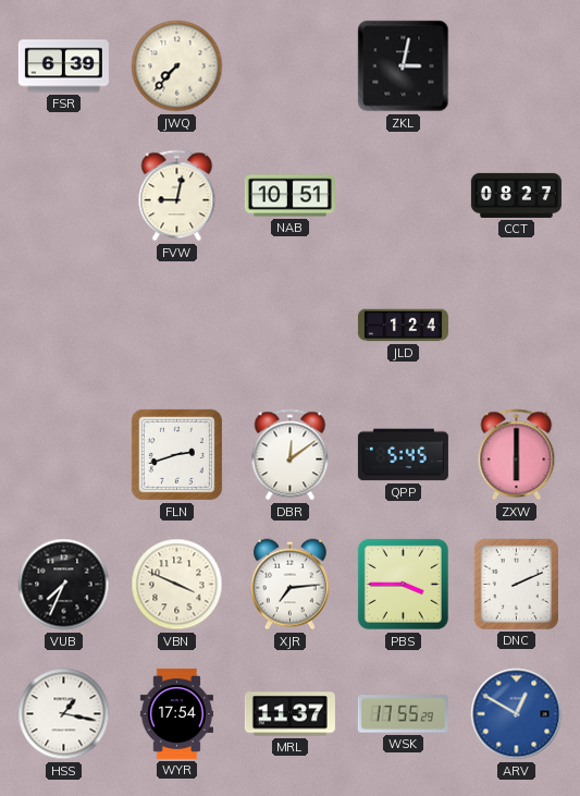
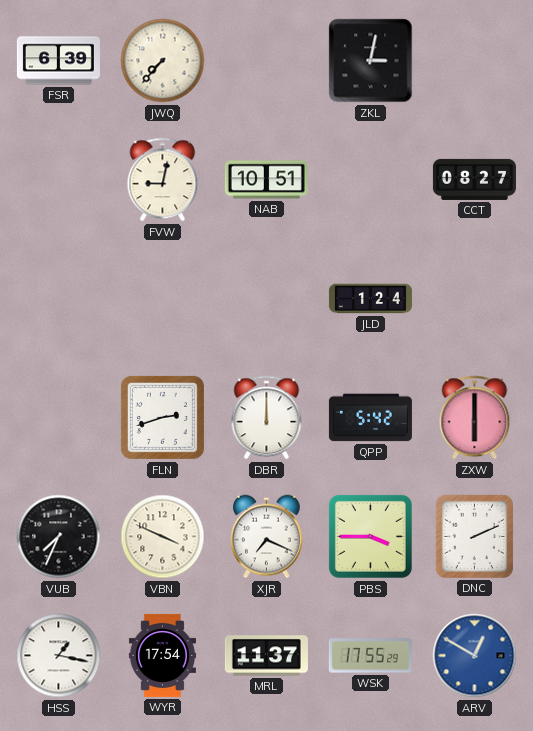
DBR: 12:09 -> 12:00 (267, 418)
QPP: 5:45 -> 5:42 (370, 418)
XJR: 7:14 -> 7:19 (267, 537)
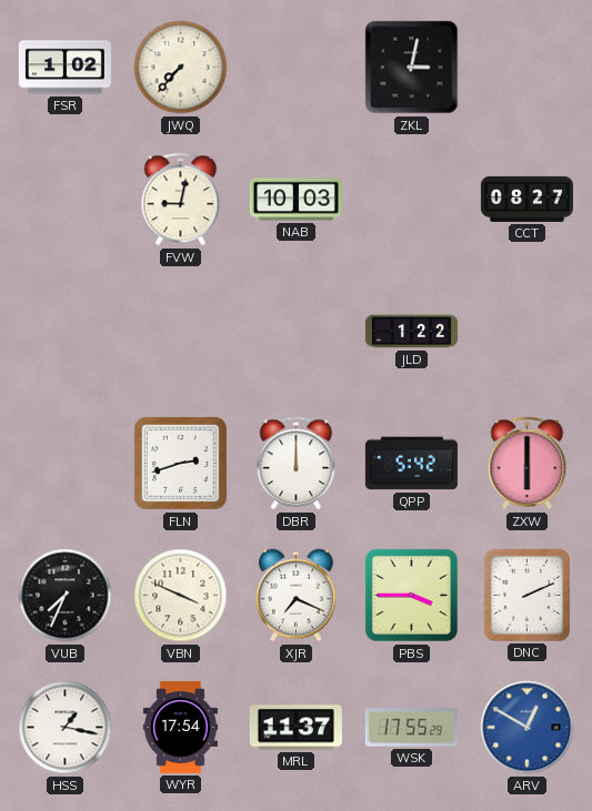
FSR: 6:39 -> 1:02 (64, 68)
NAB: 10:51 -> 10:03 (295, 200)
JLD: 1:24 -> 1:22 (411, 332)
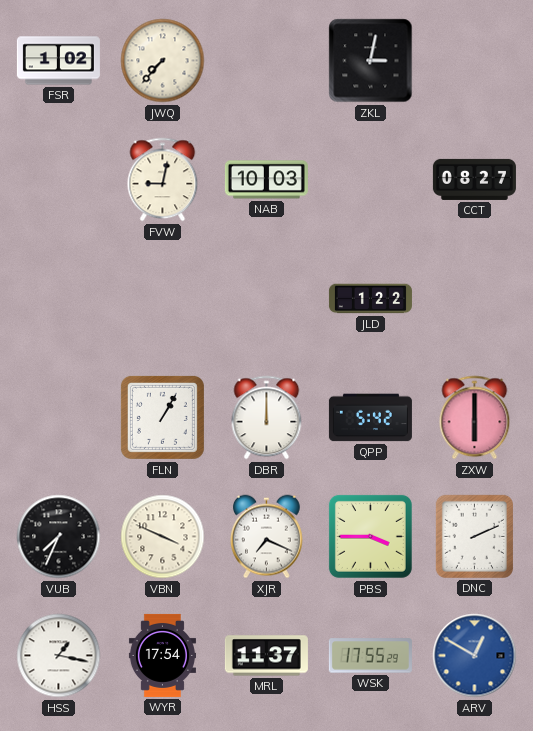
FLN: 2:42 -> 1:05 (162, 417)
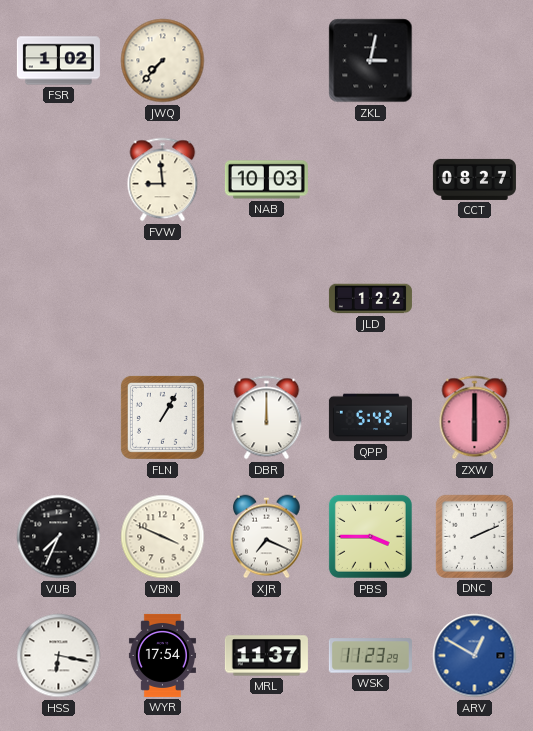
FVW: 9:02 -> 8:59 (163, 180)
HSS: 1:17 -> 6:17 (59, 656)
WSK: 17:55 -> 11:23 (370, 656)
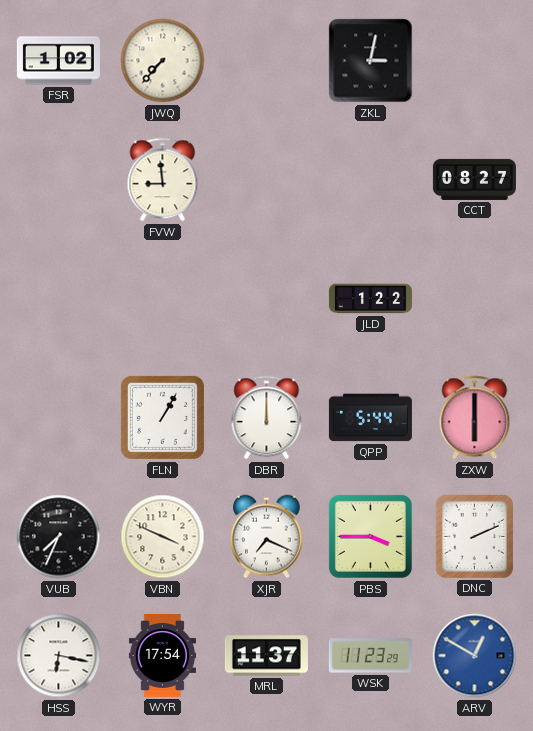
NAB: 10:03 -> none (266, 180)
QPP: 5:42 -> 5:44 (370, 418)
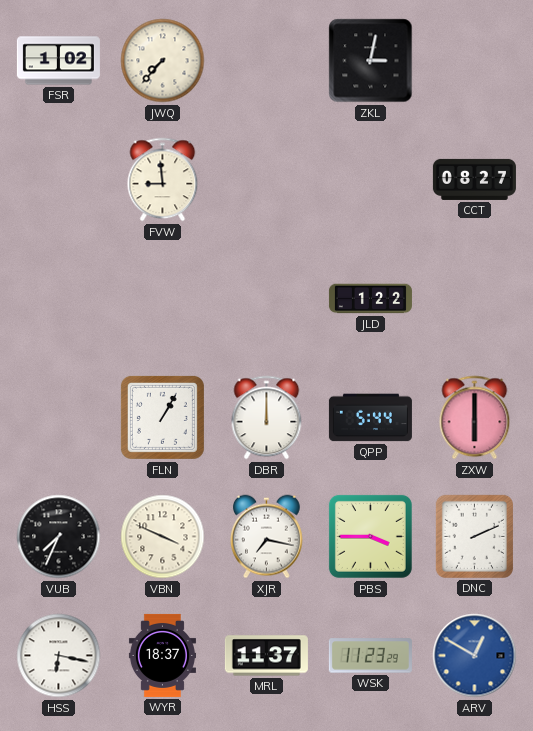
XJR: 7:19 -> 7:17 (267, 537)
WYR: 17:54 -> 18:37 (162, 655)
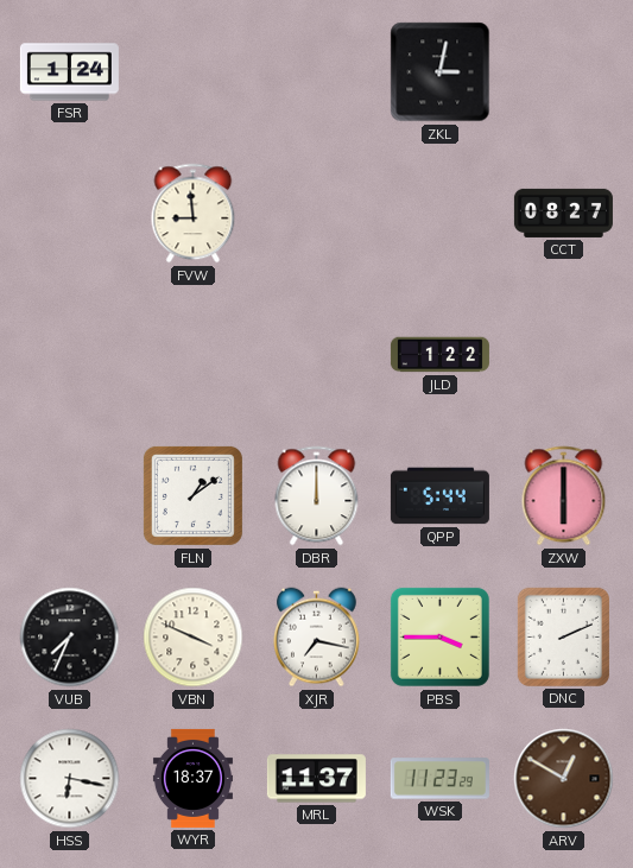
FSR: 1:02 -> 1:24 (69, 72)
JWQ: 7:37 -> none (163, 61)
FLN: 1:05 -> 1:09 (192, 495)
ARV dial: blue -> brown (564, 779)
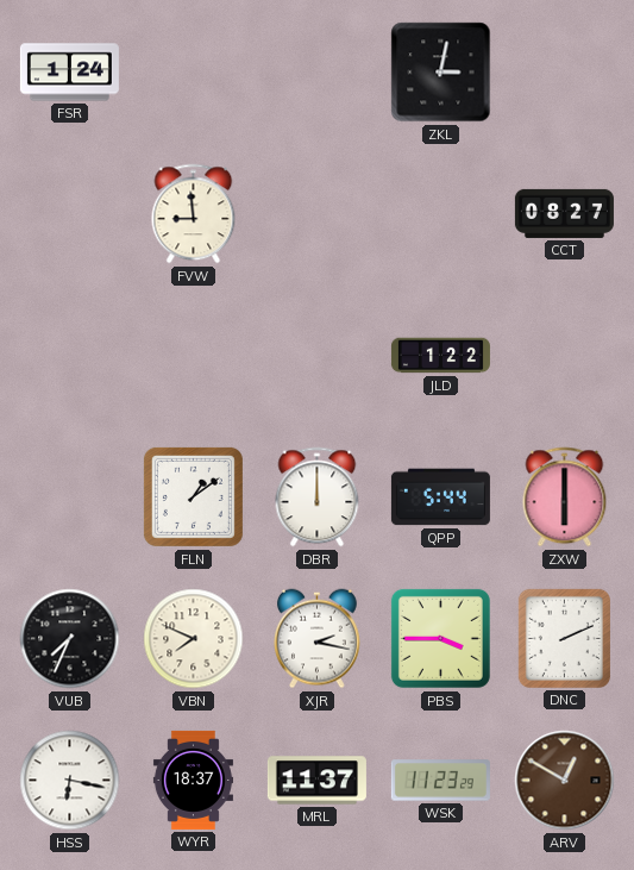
VBN: 3:49 -> 7:49 (194, 639)
XJR: 7:17 -> 2:17 (318, 639)
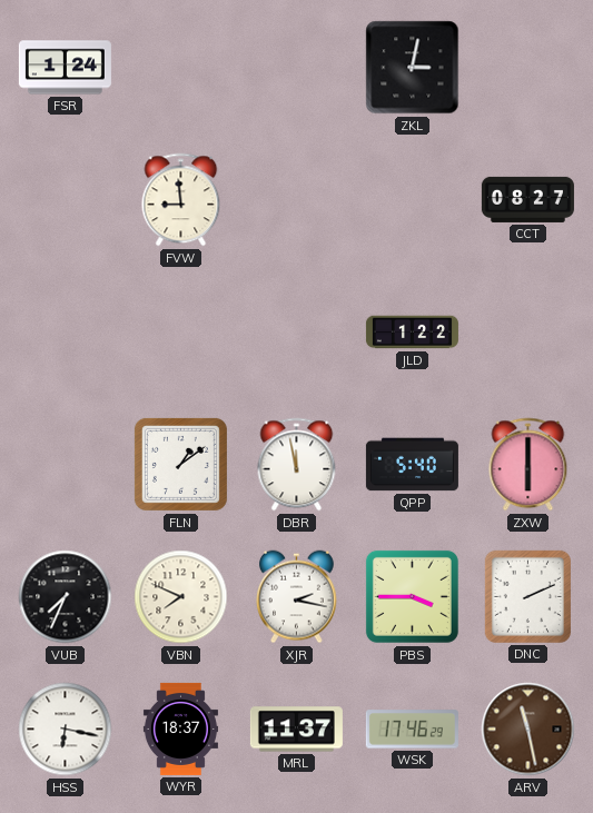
DBR: 12:00 -> 11:58 (297, 465)
QPP: 5:44 -> 5:40 (412, 465)
WSK: 11:23 -> 17:46 (412, 730)
ARV: 12:50 -> 11:28 (528, 730)
